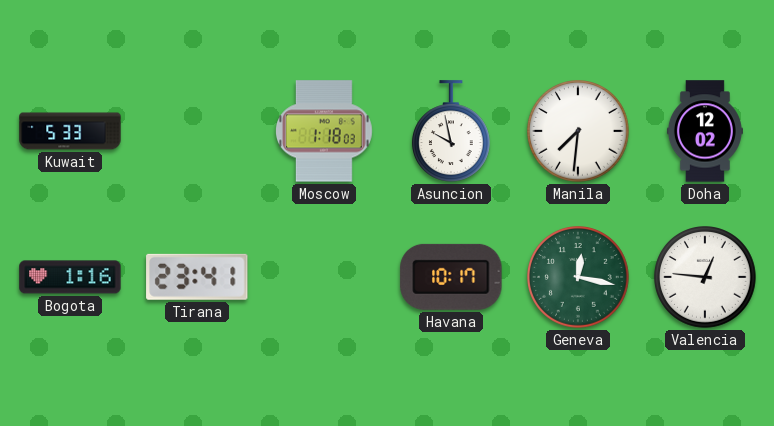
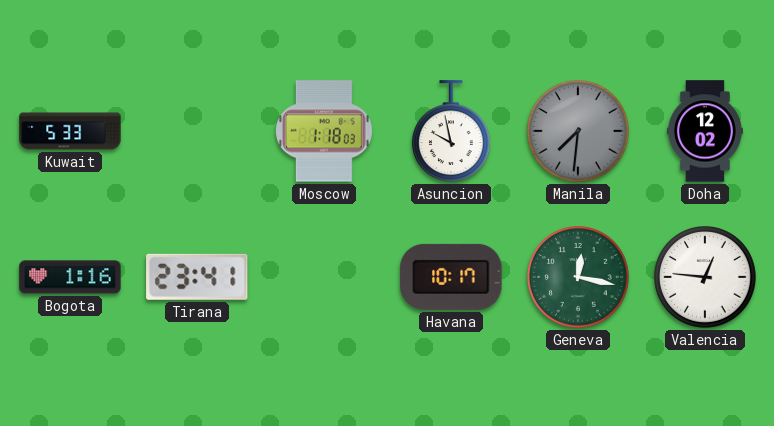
Manila dial: white -> grey (579, 132)
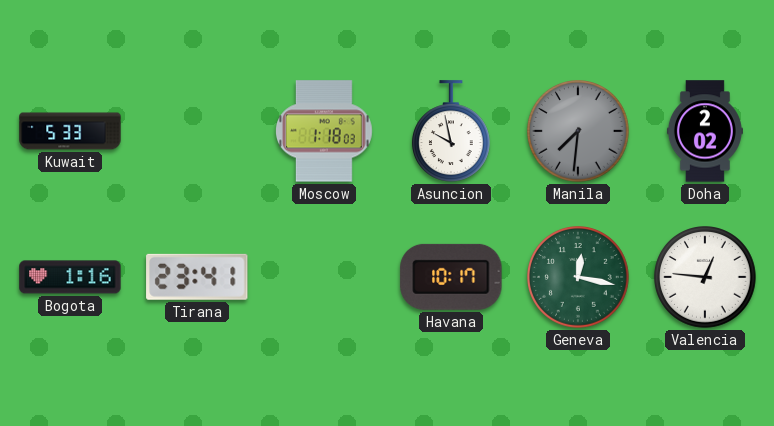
Doha: 12:02 -> 2:02 (705, 131)
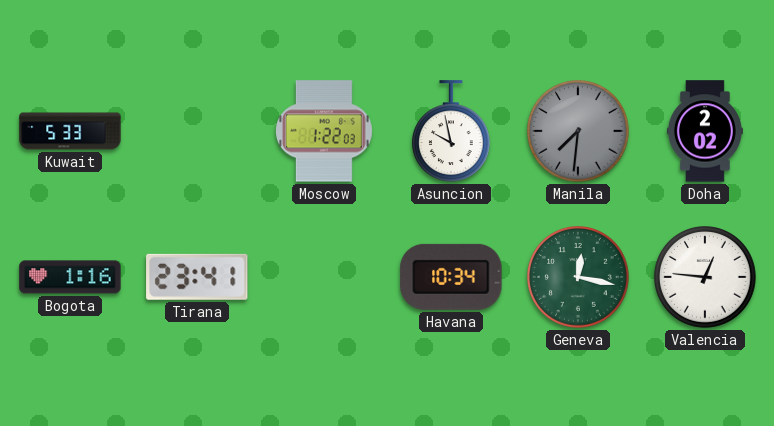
Moscow: 1:18 -> 1:22 (325, 131)
Havana: 10:17 -> 10:34 (451, 277)
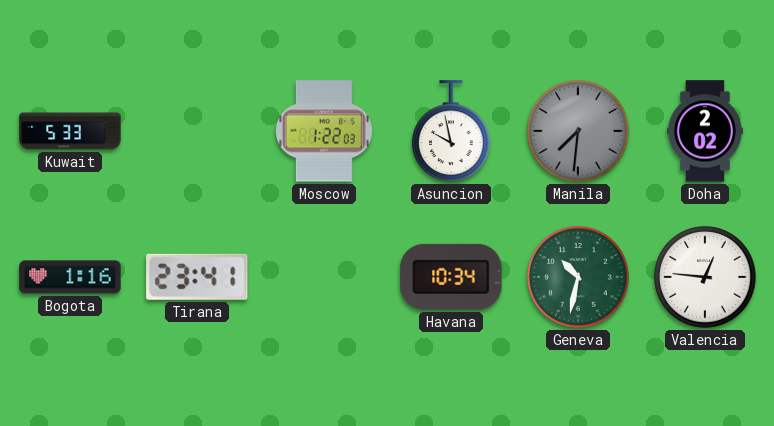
Geneva: 12:17 -> 10:32 (579, 278)
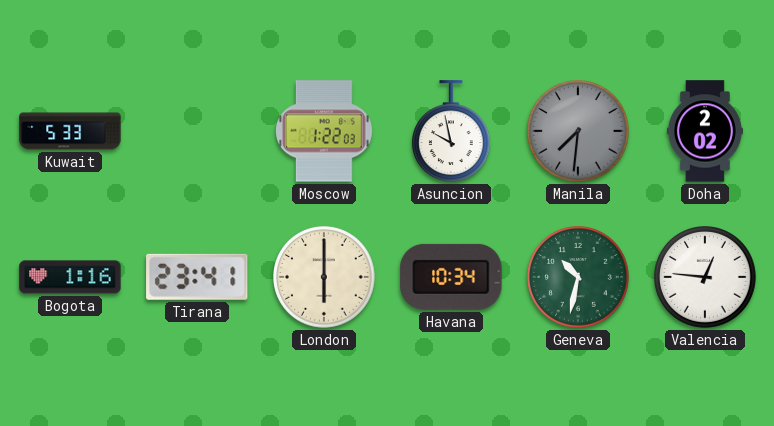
London: none -> 6:00 (325, 278)
